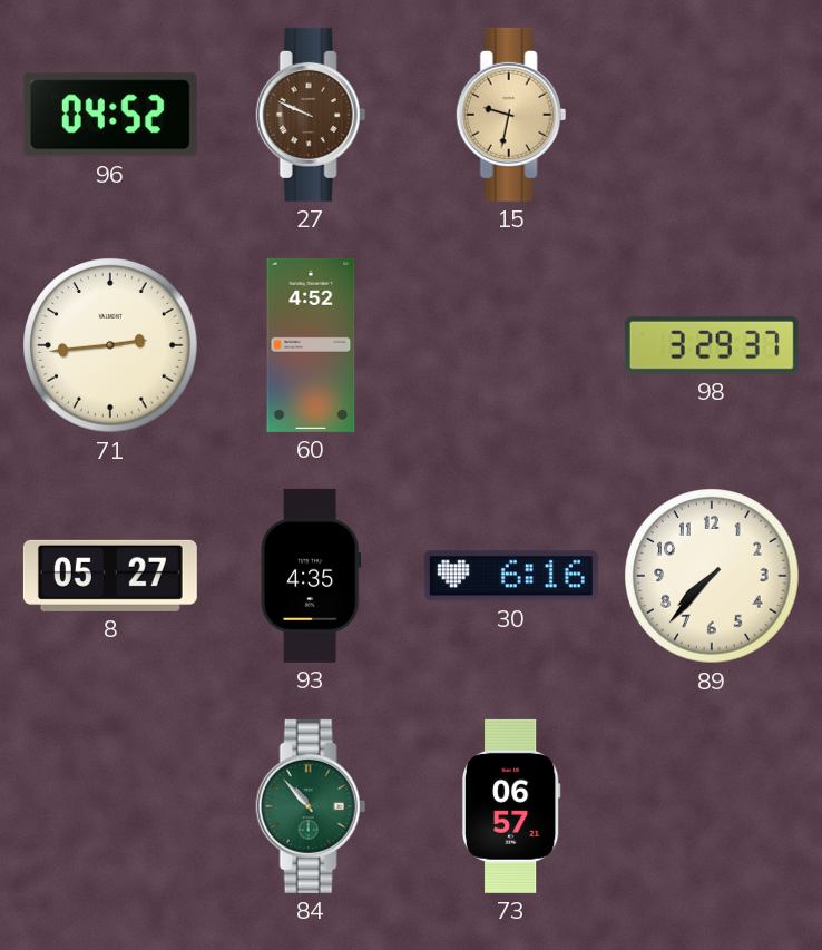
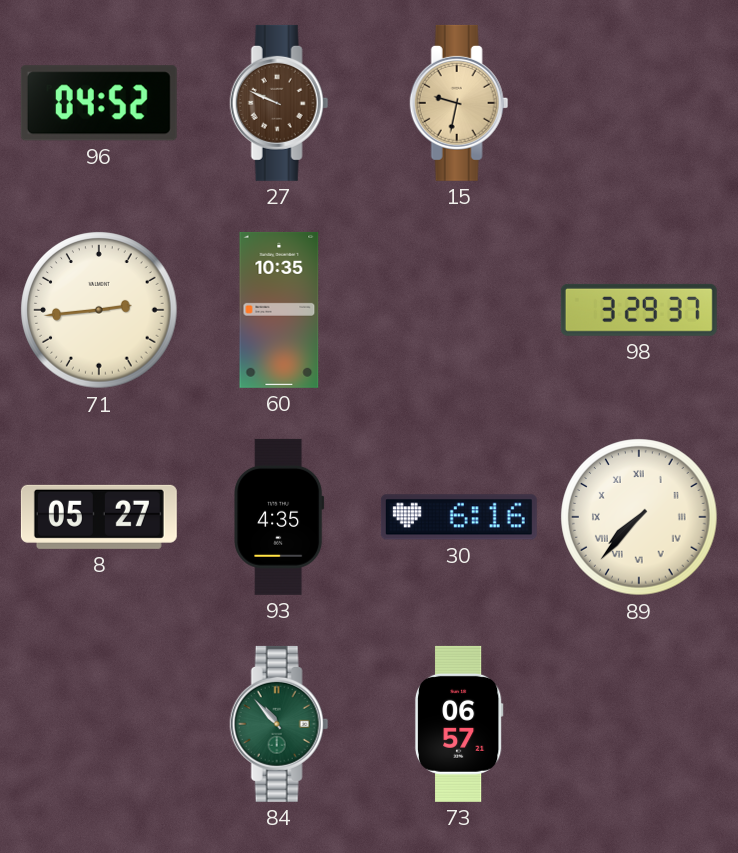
60: 4:52 -> 10:35 (279, 310)
89 numerals: Arabic -> Roman (639, 517)
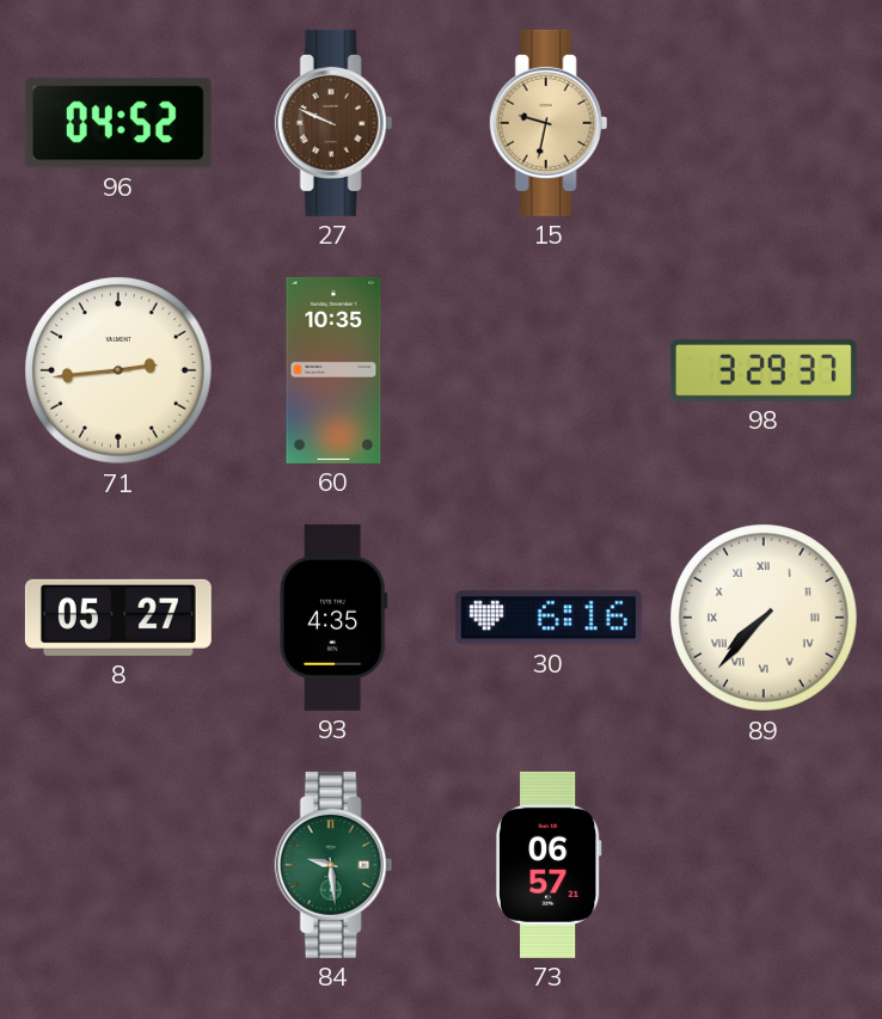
84: 10:53 -> 9:29 (333, 865)
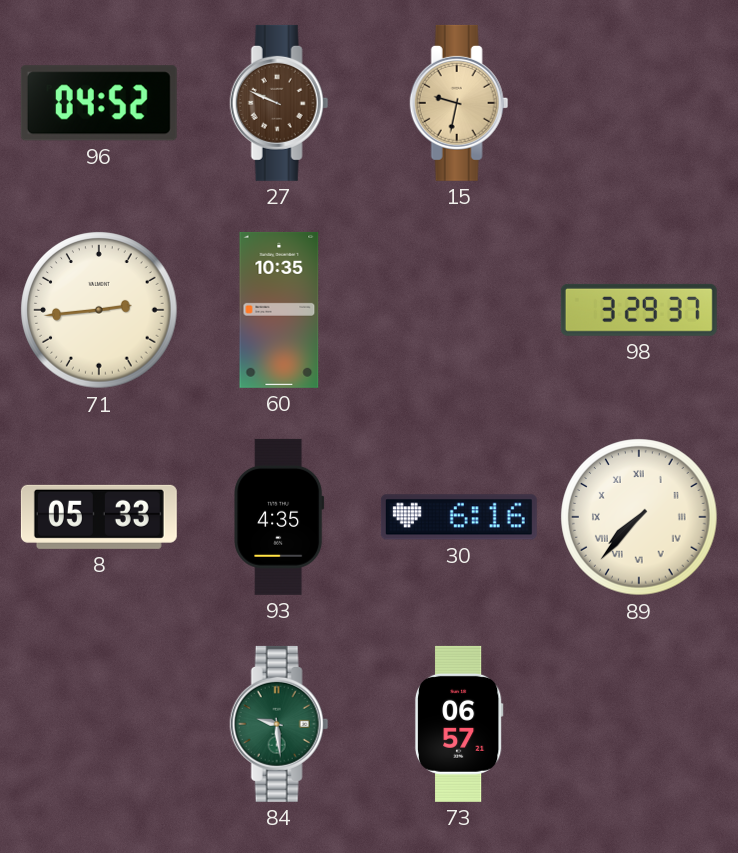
8: 05:27 -> 05:33 (99, 517)
